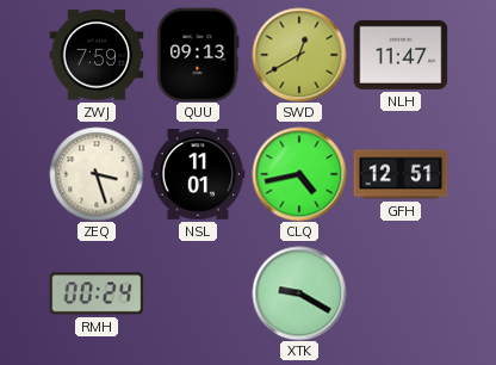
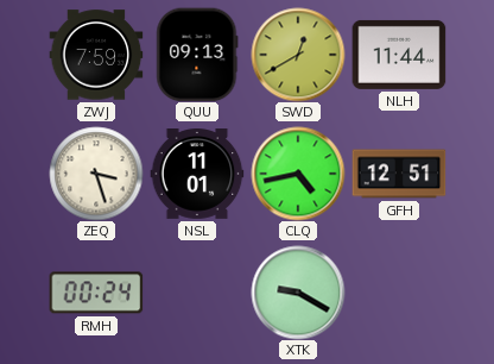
NLH: 11:47 -> 11:44 (399, 55)
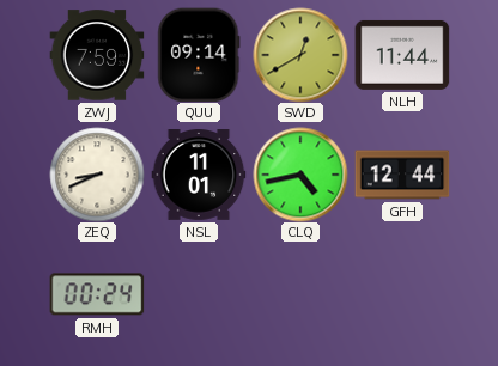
QUU: 09:13 -> 09:14 (199, 55)
ZEQ: 3:27 -> 8:41 (97, 175)
GFH: 12:51 -> 12:44 (402, 175)
XTK: 9:20 -> none (298, 293)
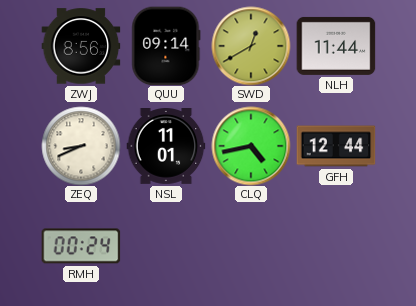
ZWJ: 7:59 -> 8:56 (81, 46)
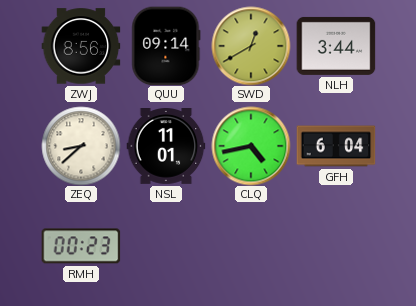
NLH: 11:44 -> 3:44 (336, 46)
ZEQ: 8:41 -> 8:38 (81, 146)
GFH: 12:44 -> 6:04 (336, 146)
RMH: 00:24 -> 00:23 (81, 246)
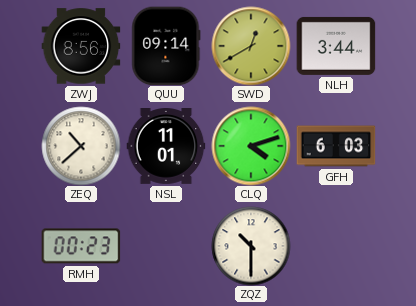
ZEQ: 8:38 -> 10:38 (81, 146)
CLQ: 4:43 -> 4:12 (251, 146)
GFH: 6:04 -> 6:03 (336, 146)
ZQZ: none -> 10:30 (251, 246)
